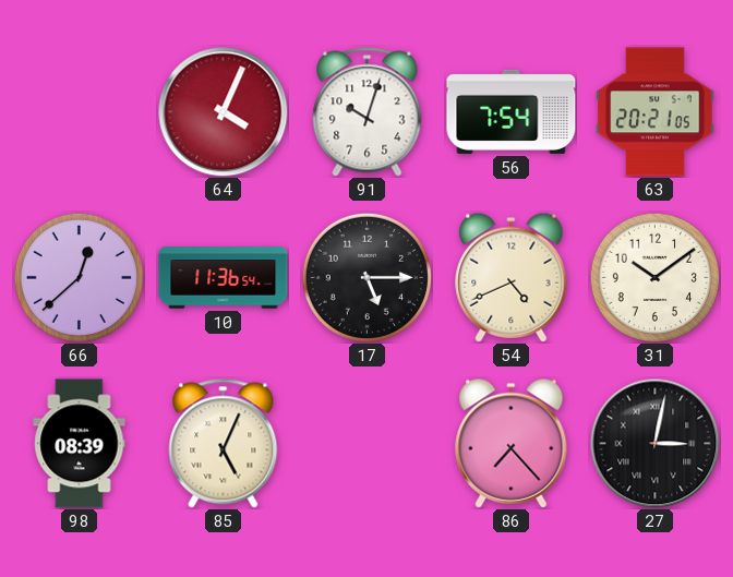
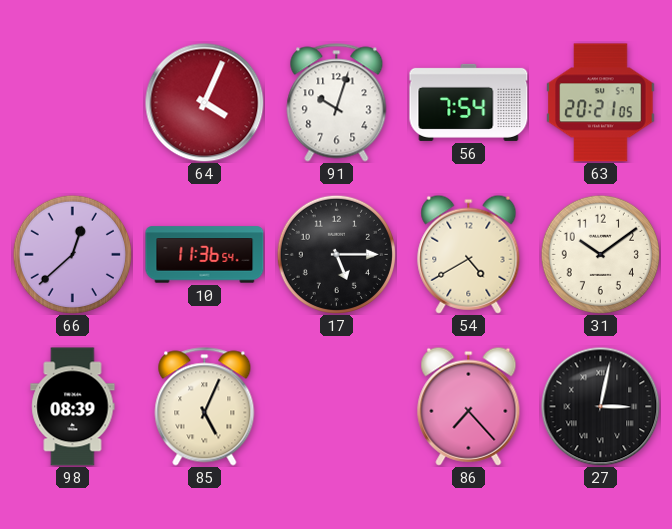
54: 4:41 -> 4:40 (469, 254)
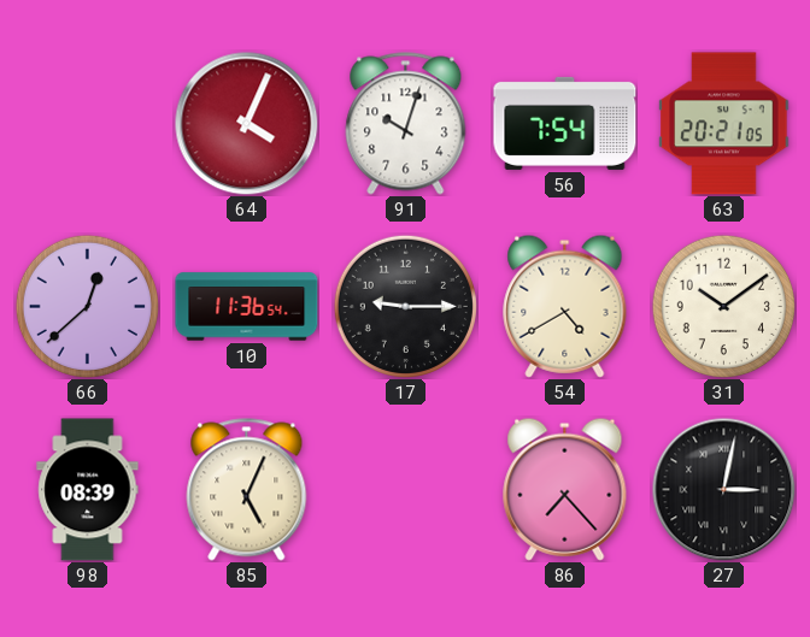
17: 5:15 -> 9:15 (405, 306)
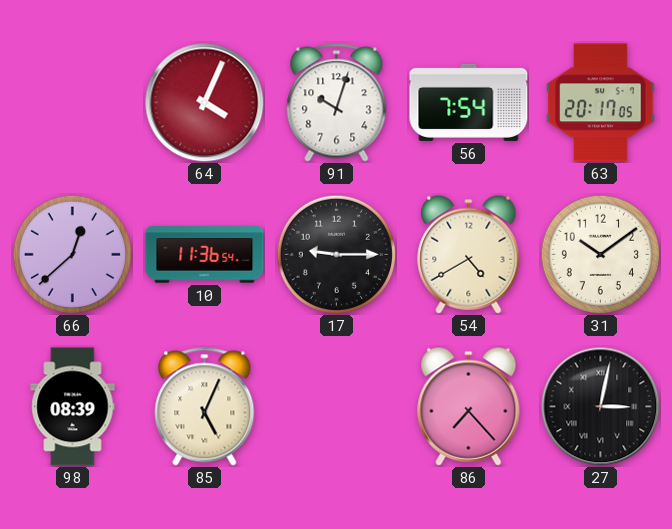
63: 20:21 -> 20:17 (601, 103)
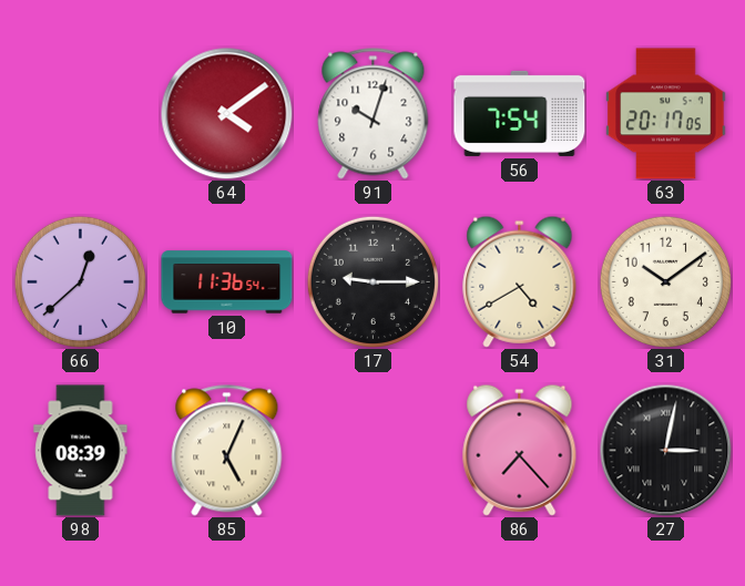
64: 4:04 -> 4:09 (227, 114)
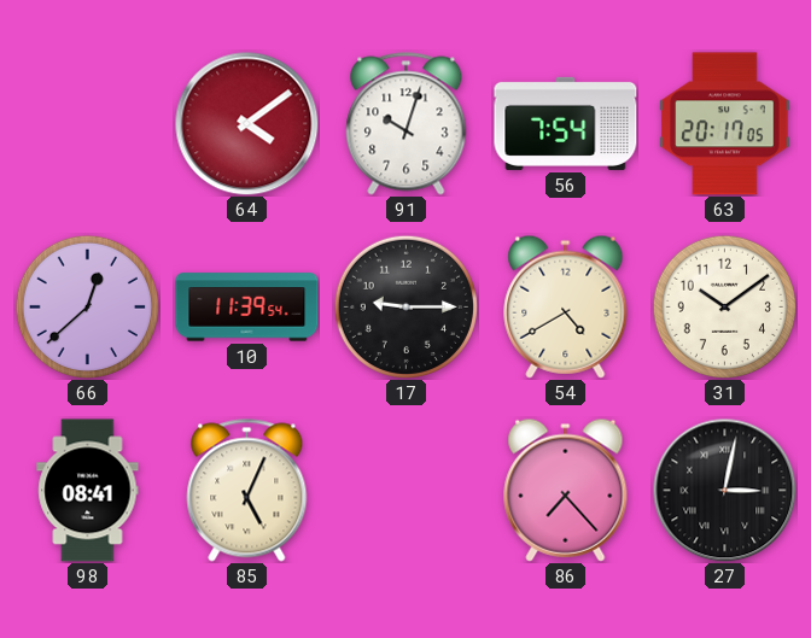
10: 11:36 -> 11:39 (247, 308)
98: 08:39 -> 08:41 (88, 491)
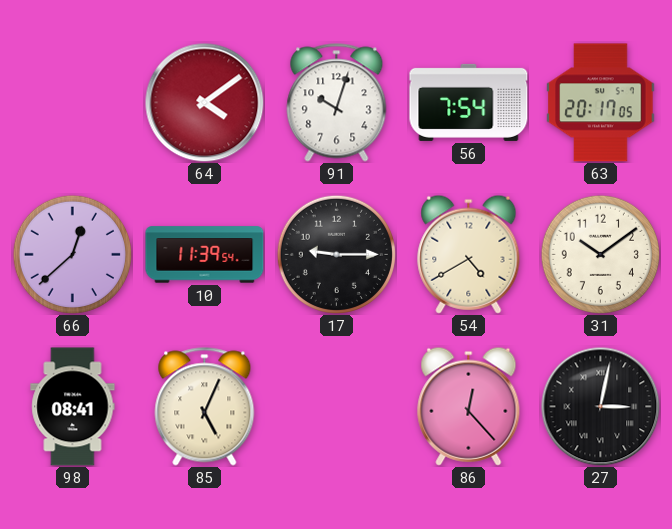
86: 7:23 -> 12:23 (469, 406)
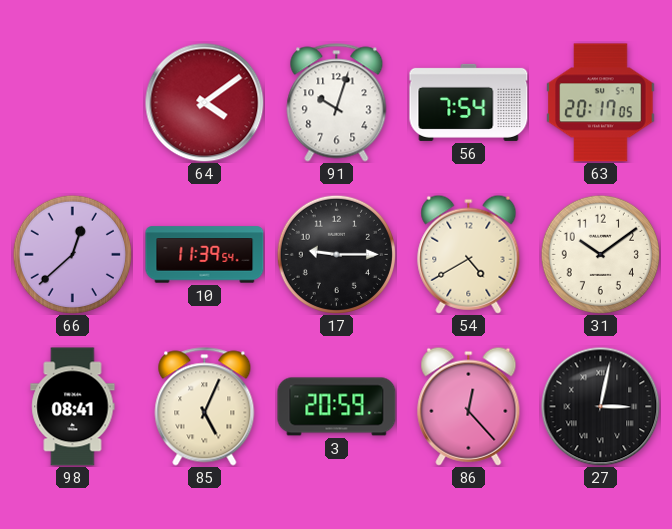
3: none -> 20:59 (337, 407)
